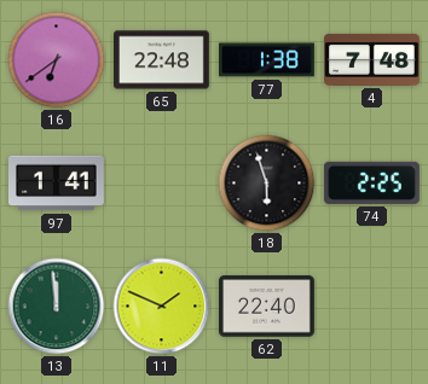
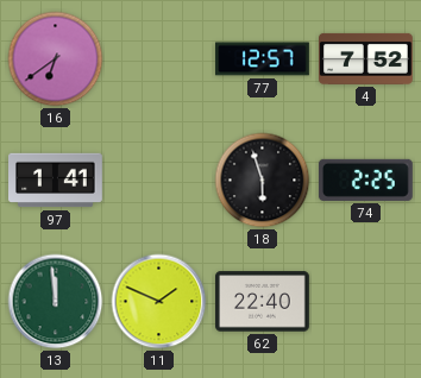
65: 22:48 -> none (162, 60)
77: 1:38 -> 12:57 (263, 59)
4: 7:48 -> 7:52 (366, 58)
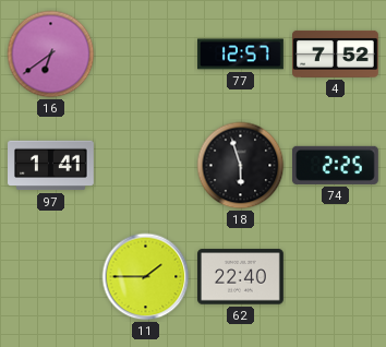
13: 11:59 -> none (56, 302)
11: 1:49 -> 1:45 (146, 277)
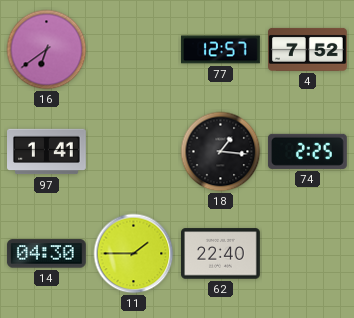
18: 5:57 -> 1:16 (221, 152)
14: none -> 04:30 (46, 254)
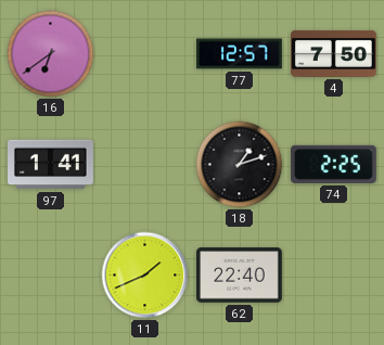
4: 7:52 -> 7:50 (334, 53)
18: 1:16 -> 1:12 (240, 165)
14: 04:30 -> none (46, 254)
11: 1:45 -> 1:41 (145, 276)
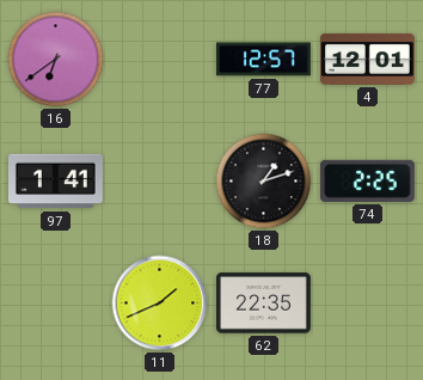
4: 7:50 -> 12:01 (368, 59)
62: 22:40 -> 22:35 (264, 304)
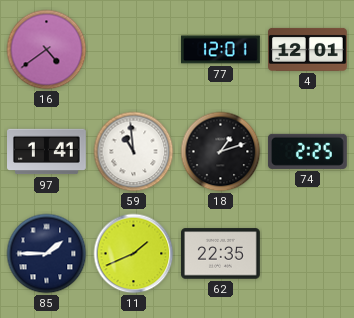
16: 6:39 -> 4:39 (47, 50)
77: 12:57 -> 12:01 (221, 50)
59: none -> 10:59 (134, 152)
85: none -> 1:45 (47, 254)
